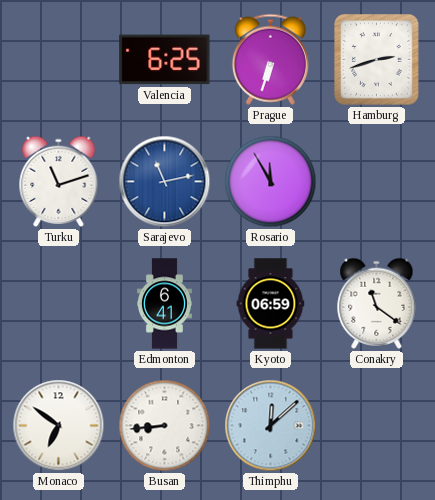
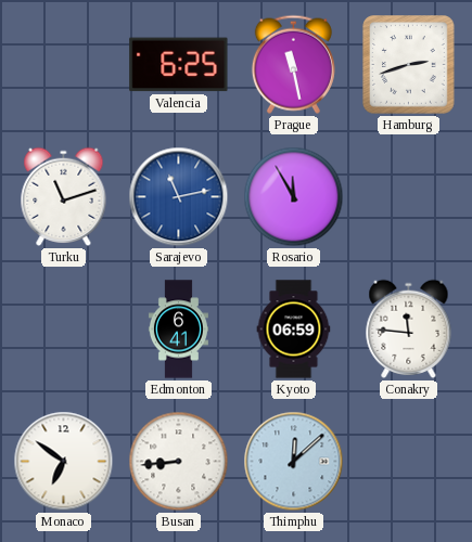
Prague: 6:33 -> 11:28 (293, 64)
Conakry: 11:21 -> 11:46 (409, 328)
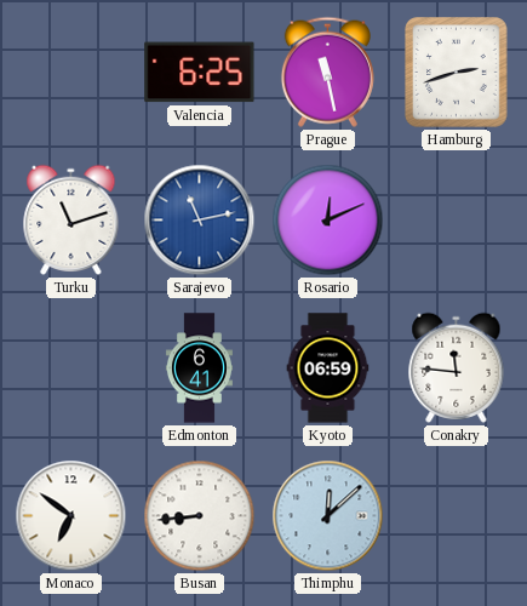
Rosario: 11:55 -> 12:11 (328, 221)
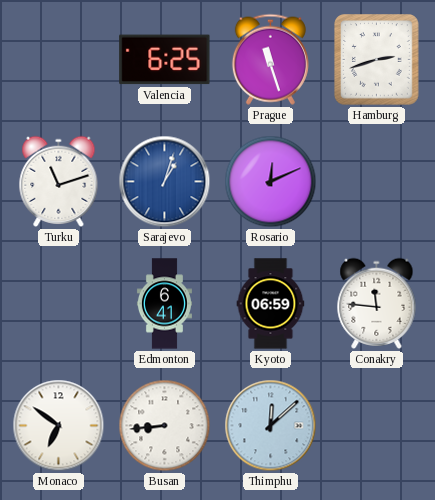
Prague: 11:28 -> 11:27 (270, 59)
Sarajevo: 11:13 -> 1:03 (165, 182)
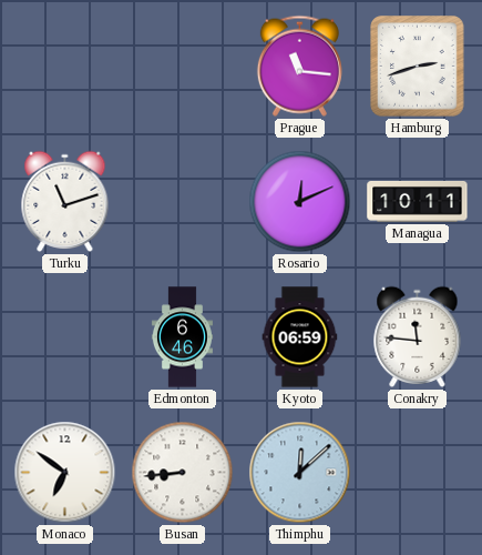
Valencia: 6:25 -> none (165, 60)
Prague: 11:27 -> 11:16 (299, 65)
Sarajevo: 1:03 -> none (165, 182)
Managua: none -> 10:11 (418, 201)
Edmonton: 6:41 -> 6:46 (182, 337)
